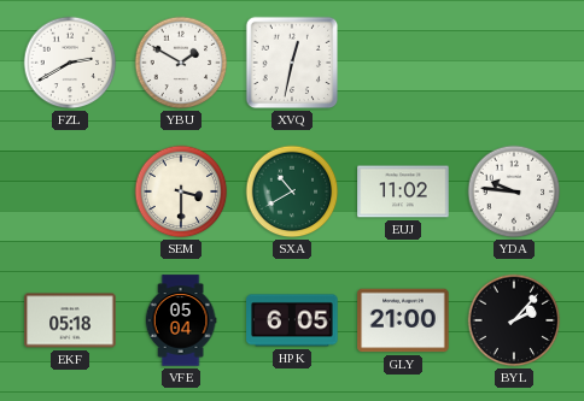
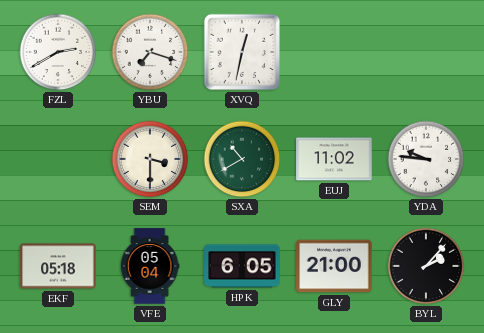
YBU: 1:50 -> 7:18 (150, 52)
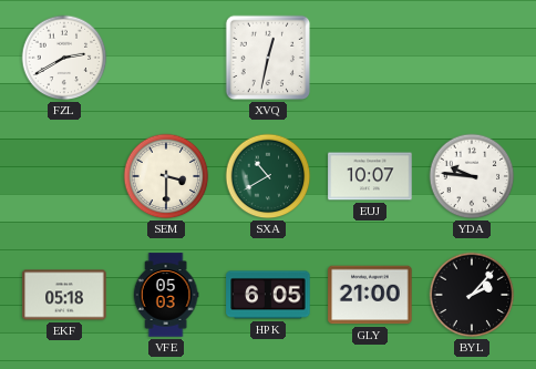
YBU: 7:18 -> none (150, 52)
EUJ: 11:02 -> 10:07 (370, 176)
VFE: 05:04 -> 05:03 (166, 295)
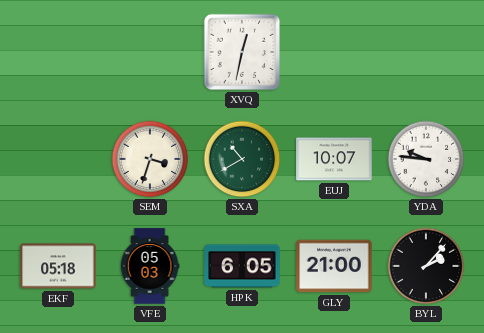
FZL: 2:40 -> none (64, 58)
SEM: 3:30 -> 3:33 (150, 159)
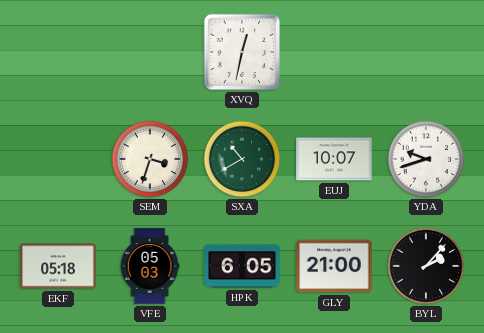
YDA: 9:46 -> 9:42 (426, 159)
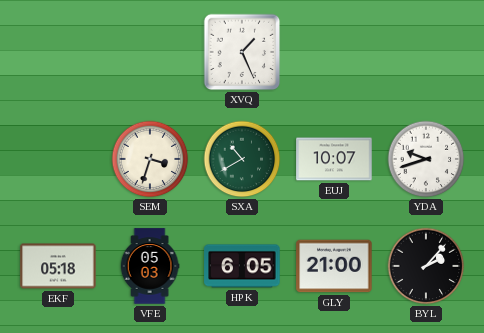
XVQ: 12:32 -> 1:26 (242, 52)
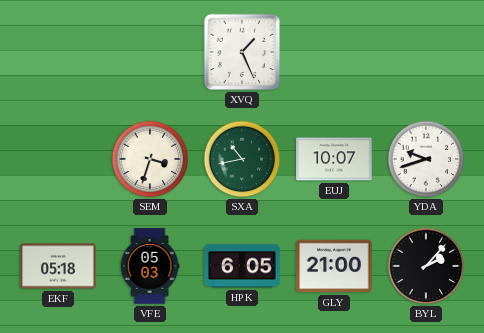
SXA: 10:40 -> 10:43 (242, 159)
